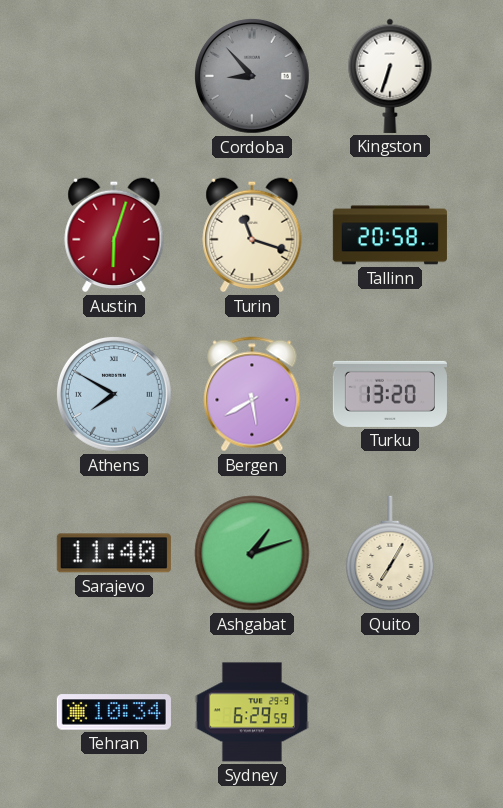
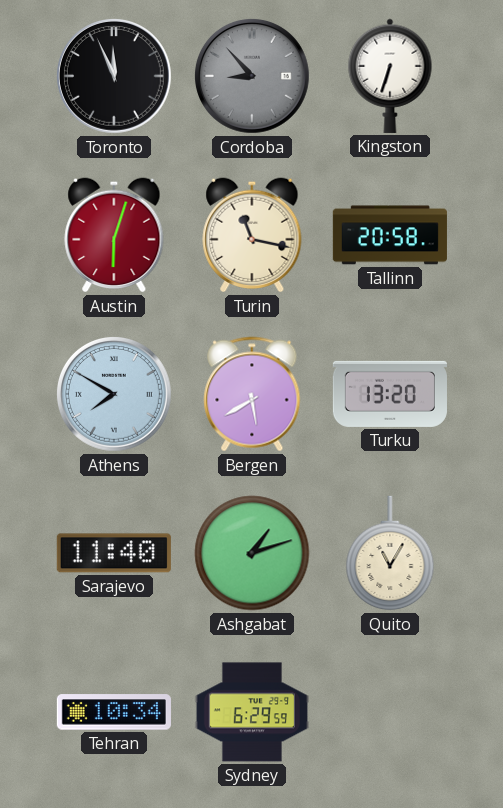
Toronto: none -> 11:56 (114, 76)
Turin: 11:18 -> 11:17 (252, 235)
Quito: 7:05 -> 11:05 (390, 553)
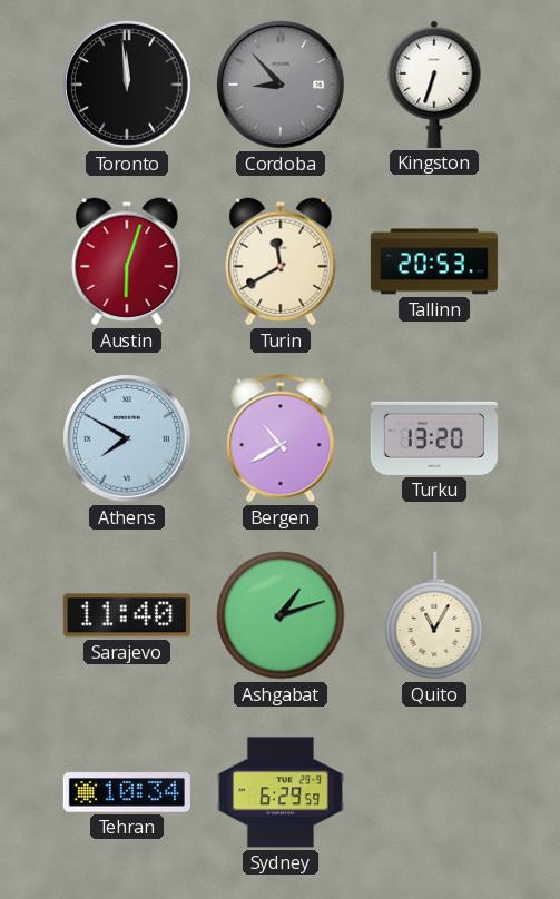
Toronto: 11:56 -> 11:59 (127, 85)
Turin: 11:17 -> 11:40 (281, 261)
Tallinn: 20:58 -> 20:53 (434, 261)
Bergen: 5:40 -> 10:40 (281, 438)
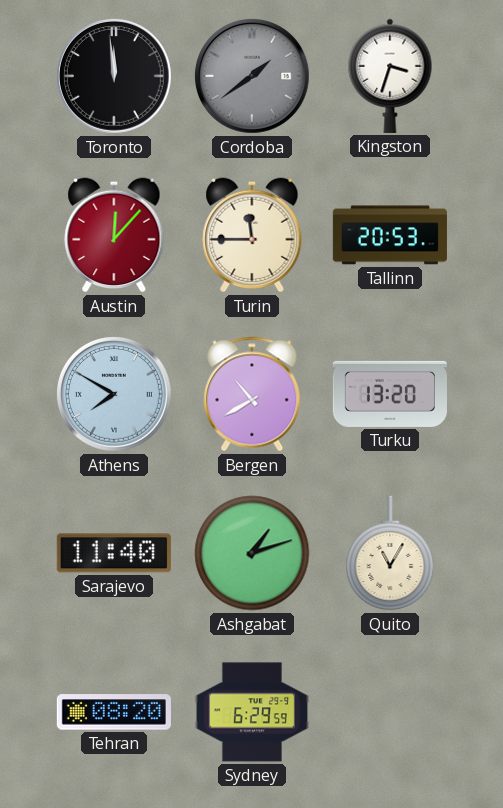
Cordoba: 8:53 -> 1:39 (252, 76)
Kingston: 6:33 -> 3:33 (390, 76)
Austin: 6:03 -> 12:07 (114, 235)
Turin: 11:40 -> 11:45 (252, 235)
Tehran: 10:34 -> 08:20 (114, 712)
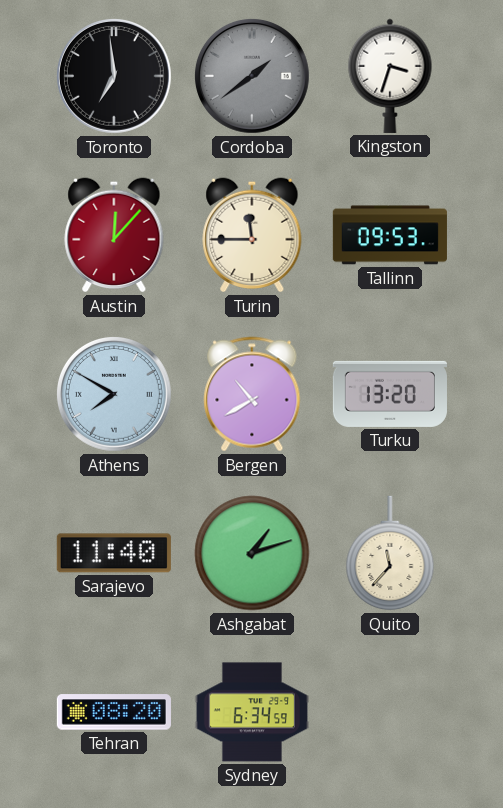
Toronto: 11:59 -> 6:59 (114, 76)
Tallinn: 20:53 -> 09:53 (390, 235)
Quito: 11:05 -> 11:37 (390, 553)
Sydney: 6:29 -> 6:34 (252, 712)
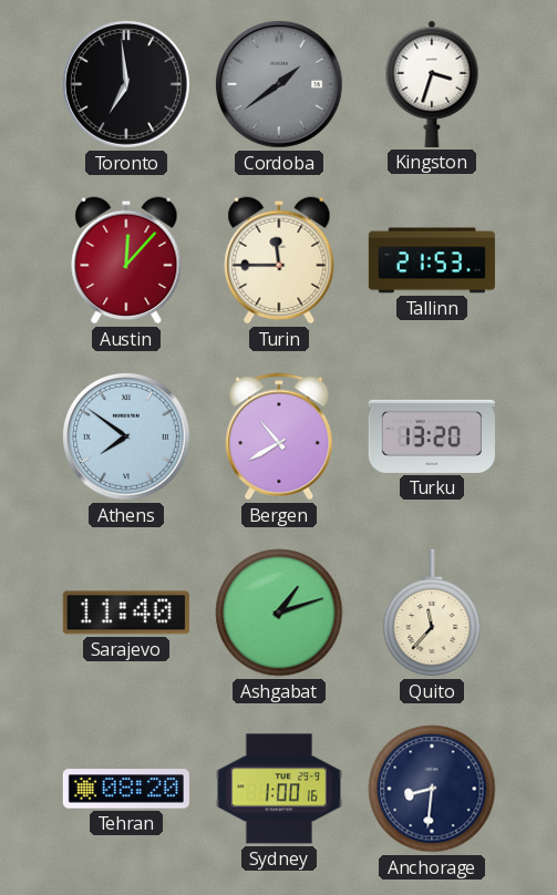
Tallinn: 09:53 -> 21:53 (432, 260)
Athens: 7:50 -> 7:51 (126, 436)
Sydney: 6:34 -> 1:00 (279, 789)
Anchorage: none -> 8:31 (432, 789)
